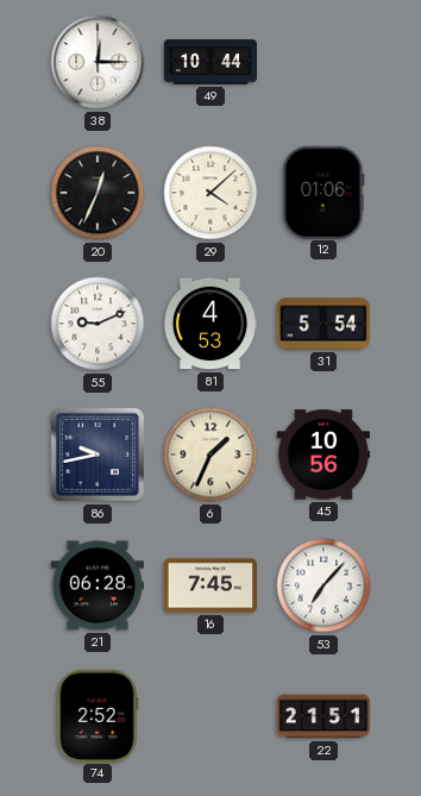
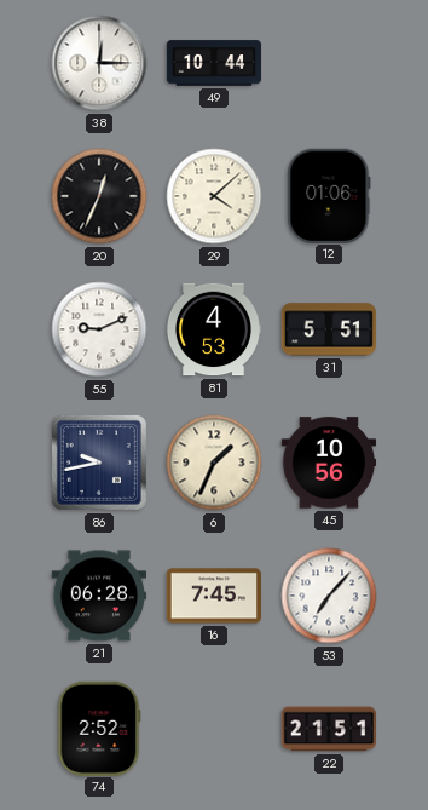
31: 5:54 -> 5:51 (328, 329)
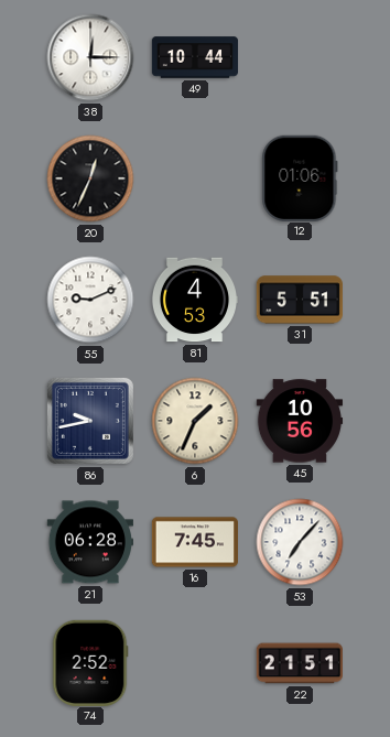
29: 4:08 -> none (214, 196)
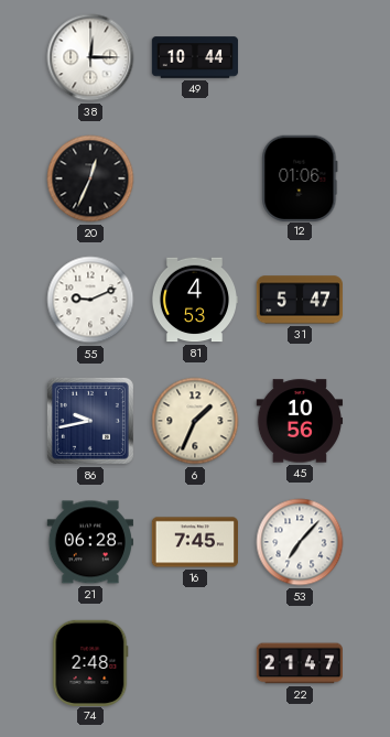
31: 5:51 -> 5:47 (299, 300)
74: 2:52 -> 2:48 (90, 662)
22: 21:51 -> 21:47 (299, 663)
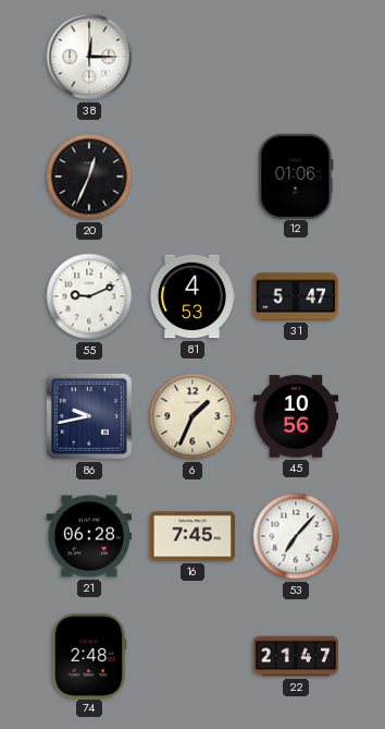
49: 10:44 -> none (195, 57)
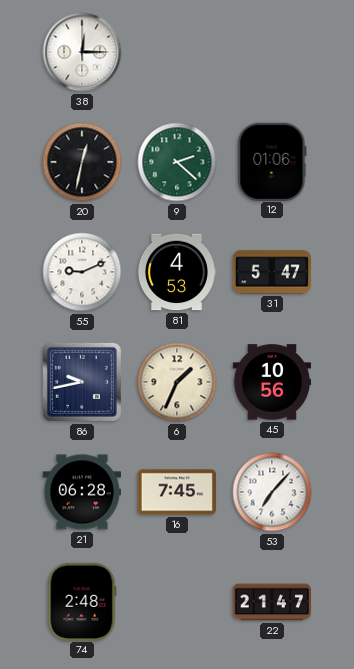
20: 12:34 -> 12:32 (82, 162)
9: none -> 2:22 (177, 162)
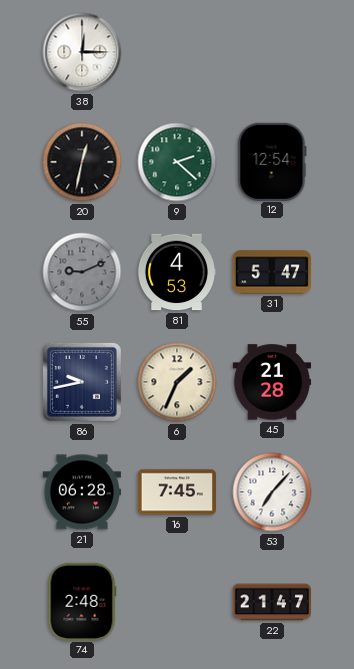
12: 01:06 -> 12:54 (272, 161)
55 dial: white -> grey (82, 272)
45: 10:56 -> 21:28 (272, 382)
